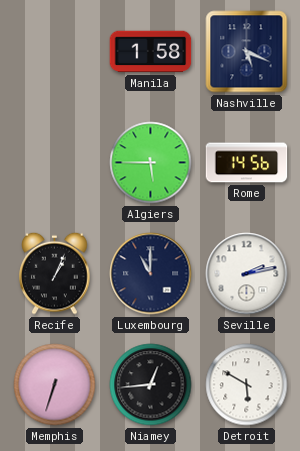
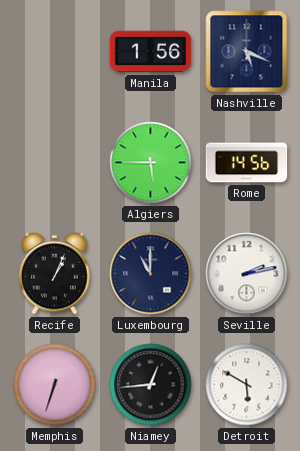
Manila: 1:58 -> 1:56 (151, 52)
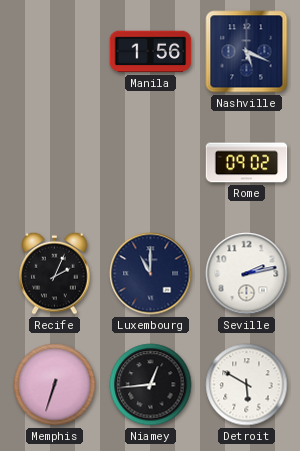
Algiers: 5:45 -> none (151, 163)
Rome: 14:56 -> 09:02 (247, 163)
Recife: 1:04 -> 2:04 (55, 273)
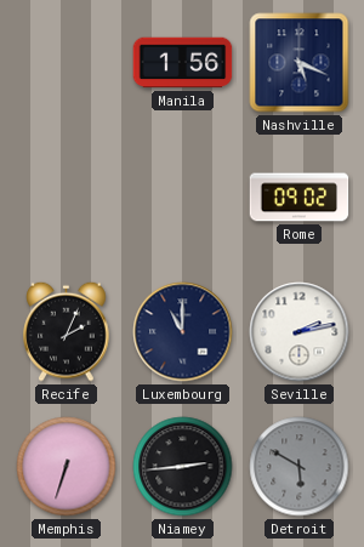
Niamey: 12:44 -> 2:44 (183, 467)
Detroit dial: white -> grey (300, 467)
